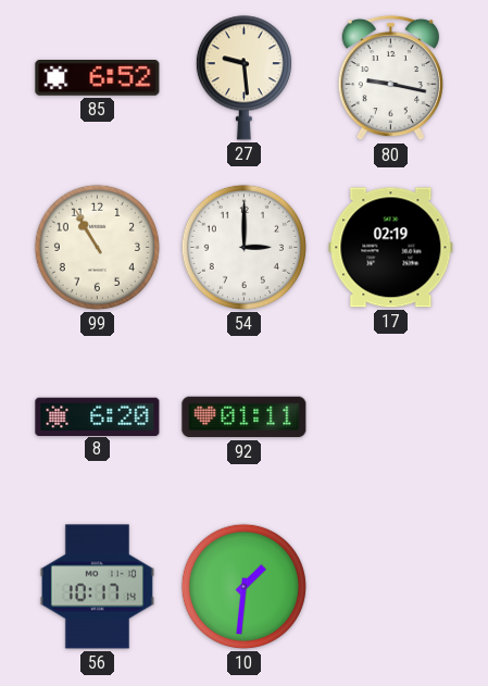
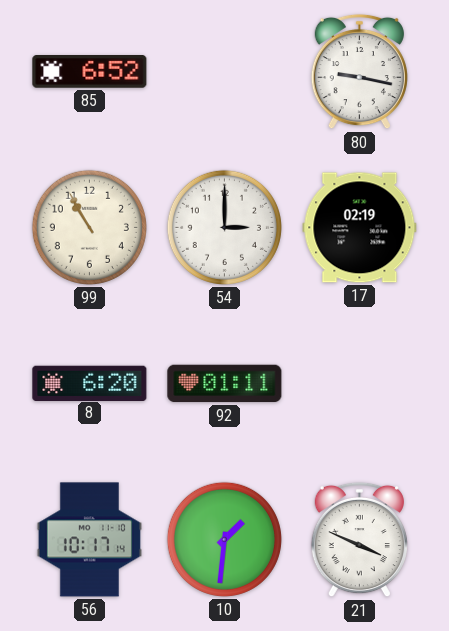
27: 9:29 -> none (243, 78)
21: none -> 3:49 (359, 540)
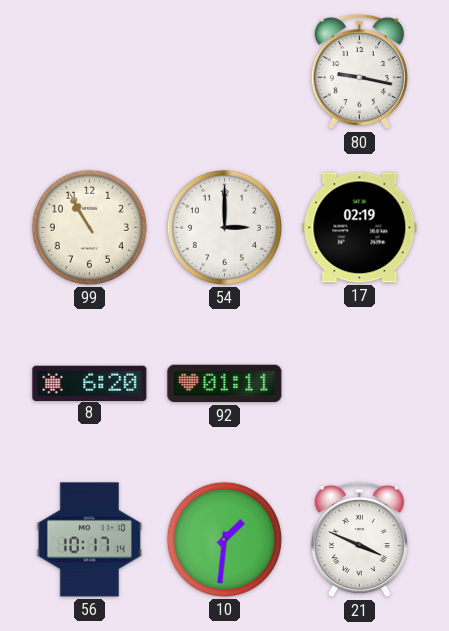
85: 6:52 -> none (90, 72)
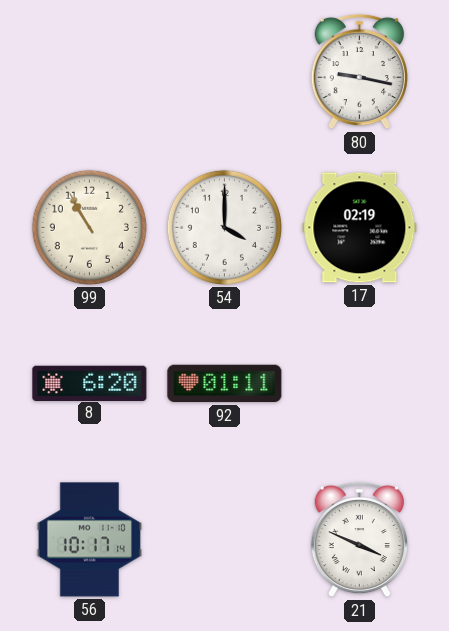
54: 3:00 -> 4:00 (224, 227)
10: 1:31 -> none (224, 539)
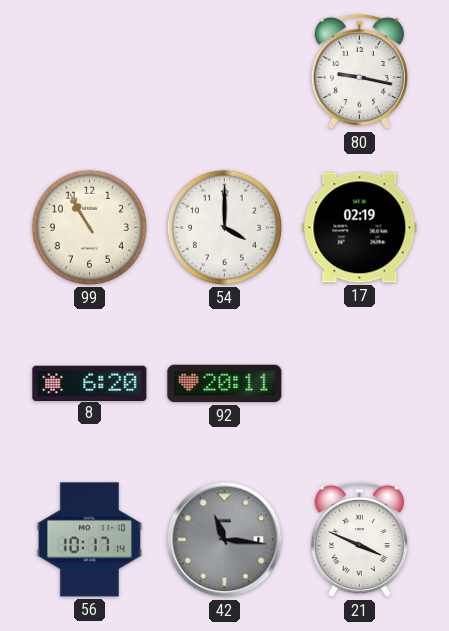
92: 01:11 -> 20:11 (225, 384)
42: none -> 11:16 (225, 540)
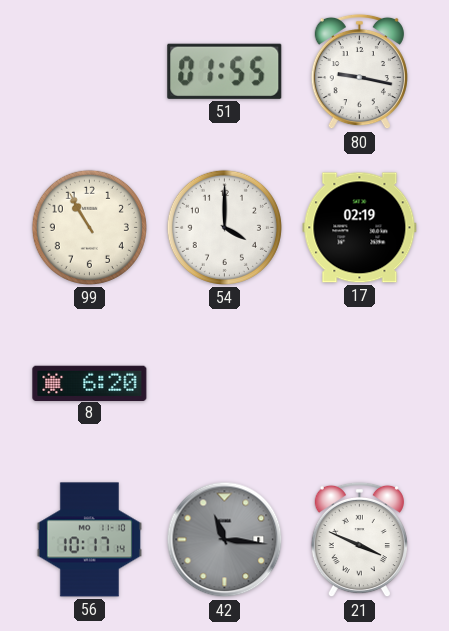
51: none -> 01:55 (225, 71)
92: 20:11 -> none (225, 384)
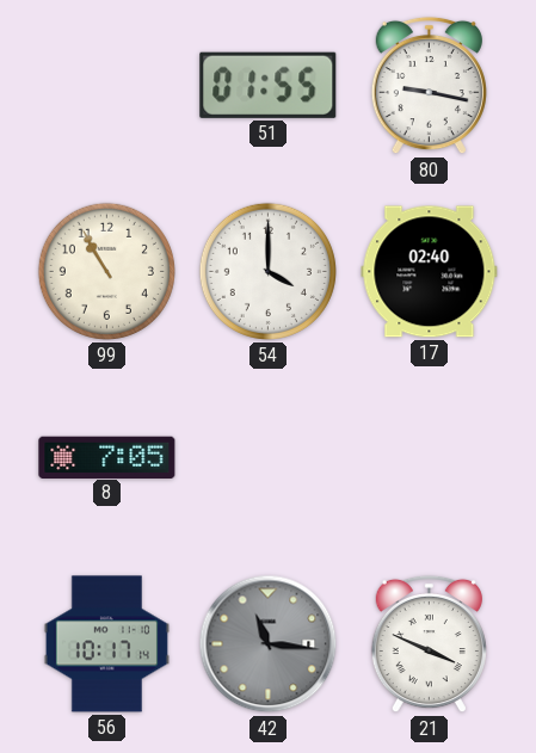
17: 02:19 -> 02:40 (430, 272)
8: 6:20 -> 7:05 (107, 457)
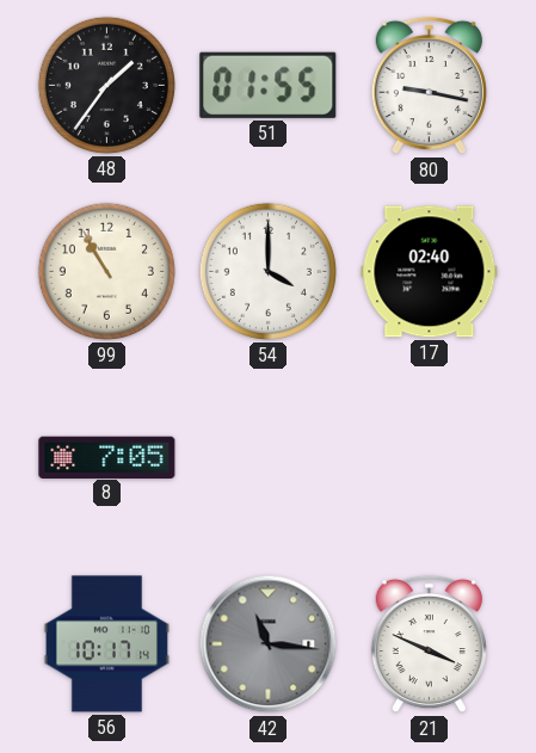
48: none -> 1:36 (106, 85)
